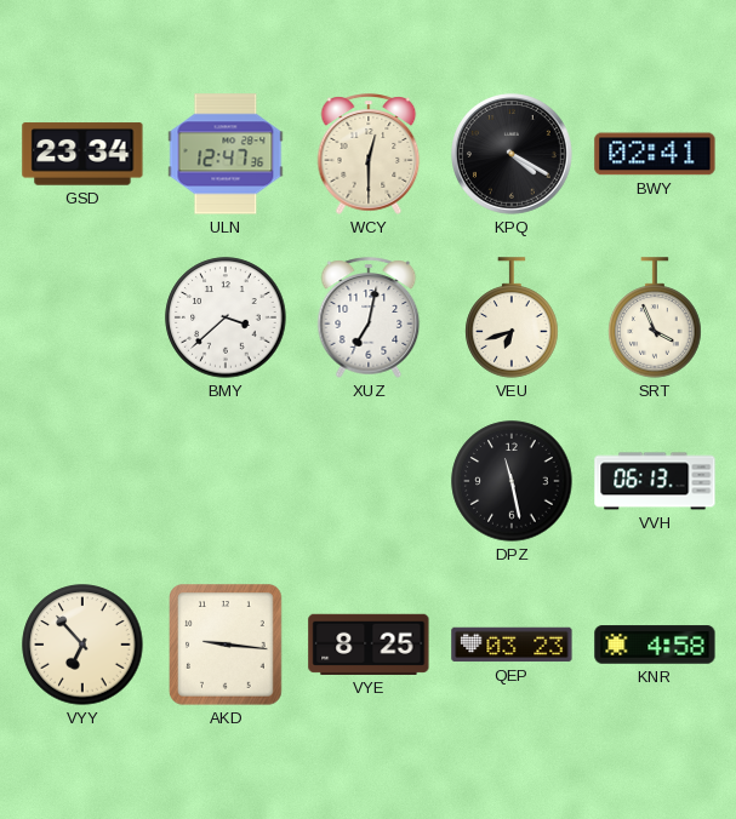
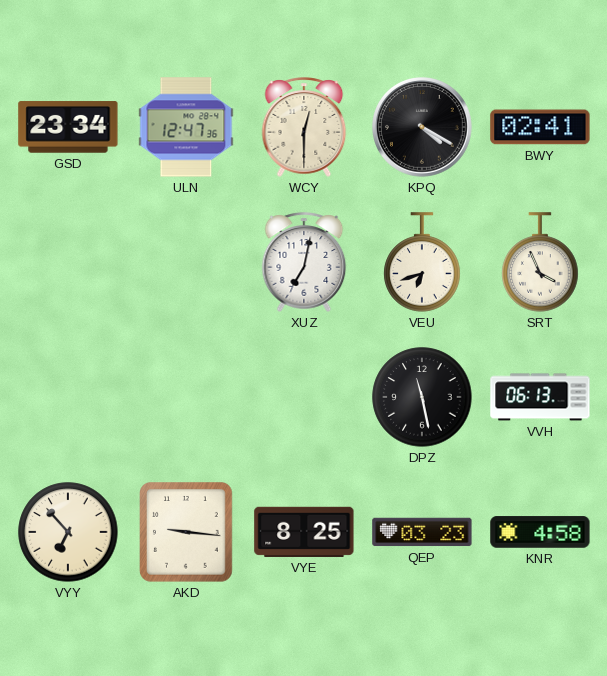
BMY: 3:38 -> none (226, 317)
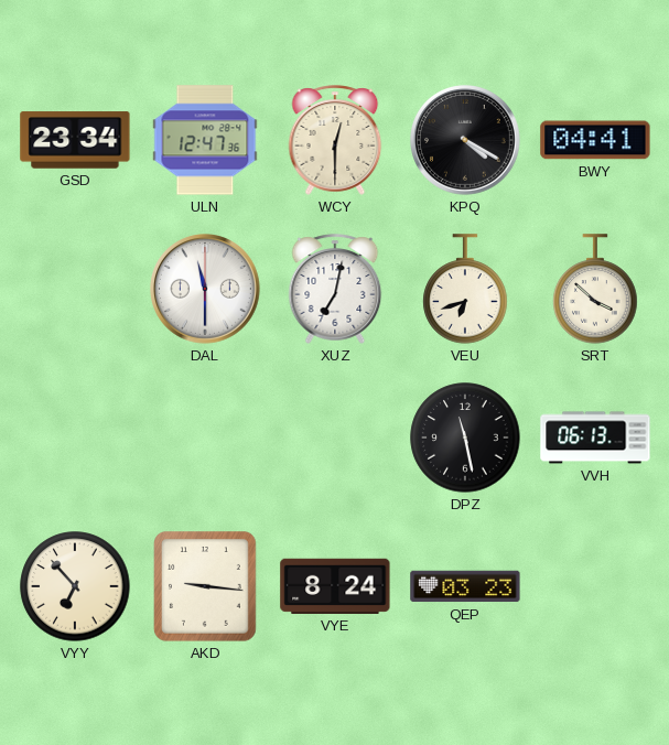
BWY: 02:41 -> 04:41 (595, 140)
DAL: none -> 11:30 (206, 290)
SRT: 3:56 -> 3:52 (595, 289)
VYE: 8:25 -> 8:24 (335, 586)
KNR: 4:58 -> none (540, 532)
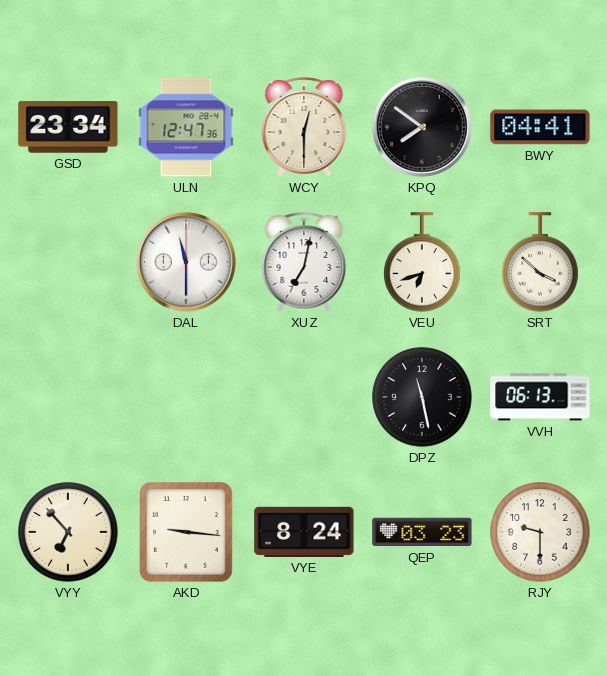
KPQ: 4:20 -> 7:51 (423, 128)
RJY: none -> 9:30 (540, 532)
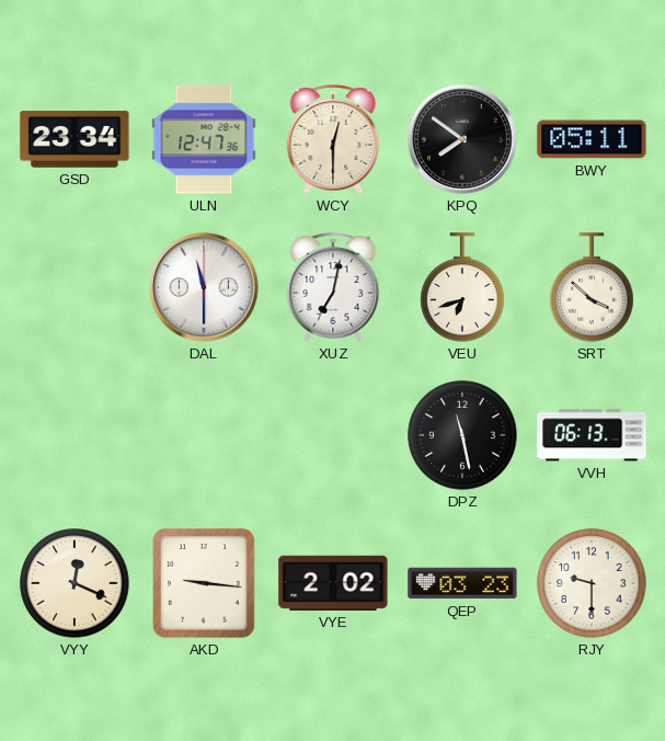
BWY: 04:41 -> 05:11 (592, 139)
VYY: 6:53 -> 12:19 (74, 583)
VYE: 8:24 -> 2:02 (333, 583)
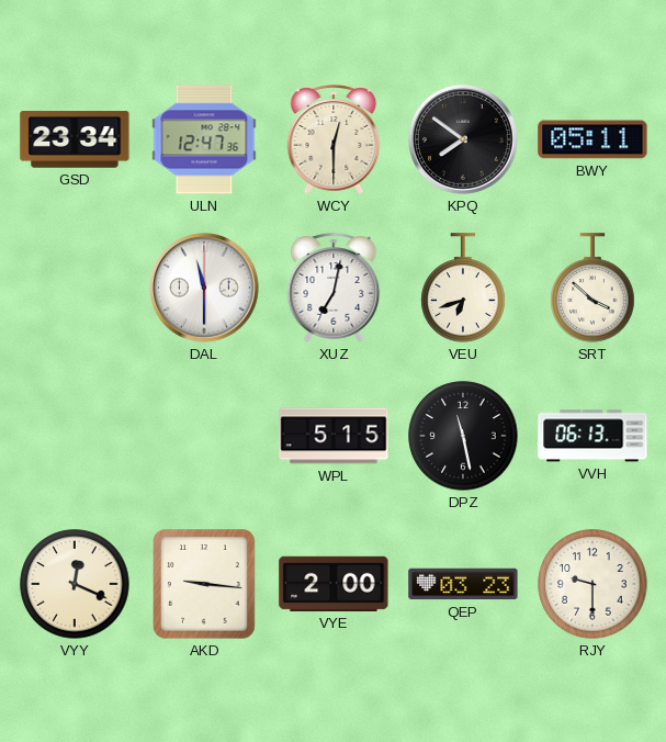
WPL: none -> 5:15 (334, 436)
VYE: 2:02 -> 2:00 (334, 584)
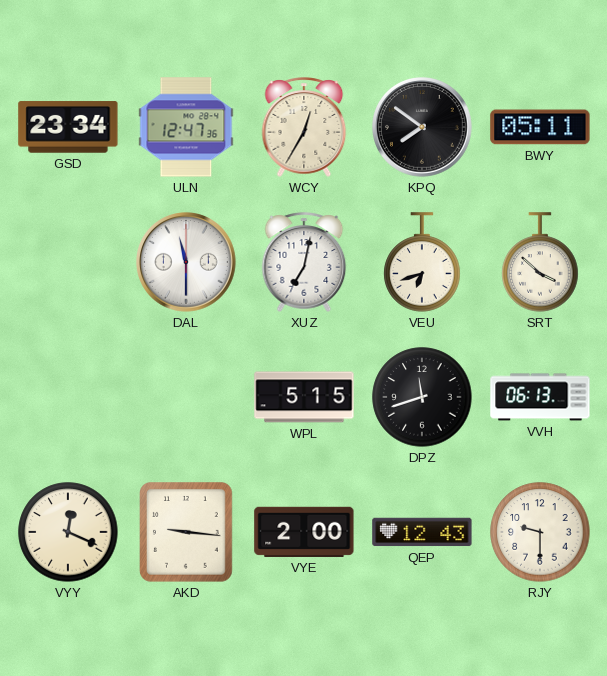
WCY: 12:30 -> 12:35 (304, 127)
DPZ: 11:28 -> 11:42 (422, 397)
QEP: 03:23 -> 12:43 (422, 532)
